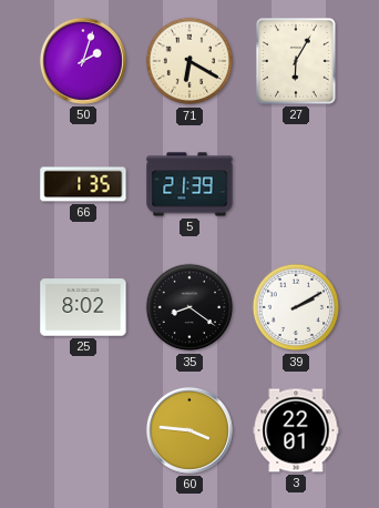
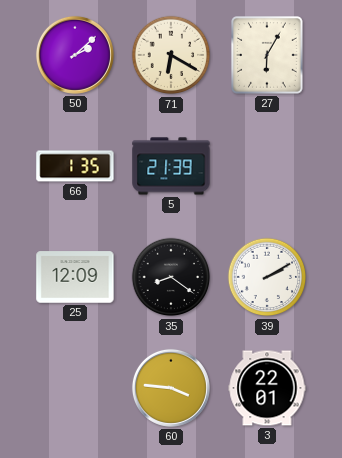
50: 2:03 -> 2:08 (75, 55)
25: 8:02 -> 12:09 (75, 277)
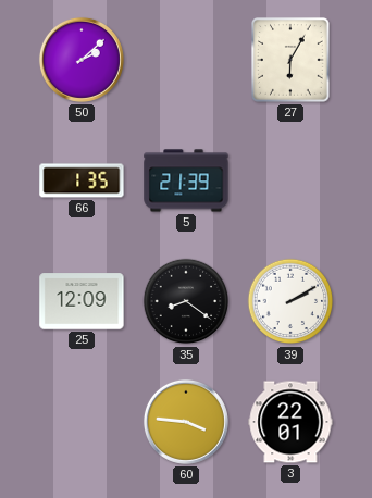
71: 6:20 -> none (171, 55)
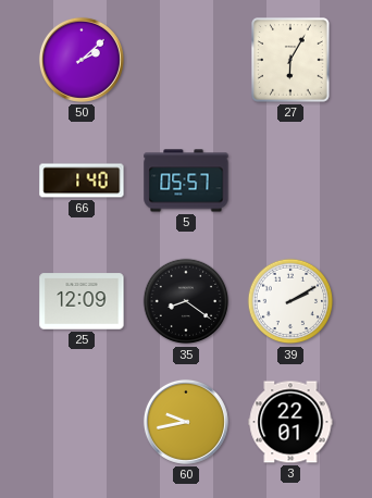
66: 1:35 -> 1:40 (82, 180)
5: 21:39 -> 05:57 (186, 180)
60: 3:46 -> 9:43 (186, 422)
